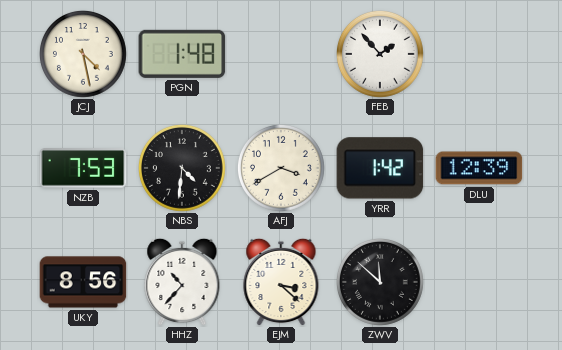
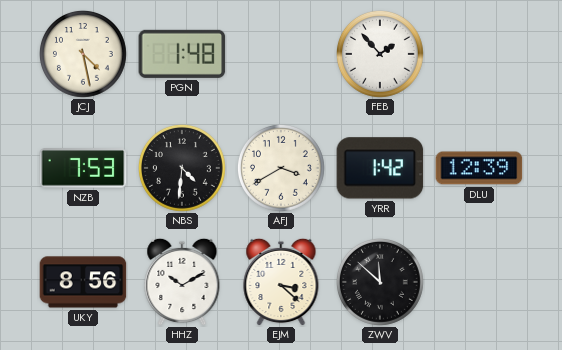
HHZ: 10:37 -> 10:10 (182, 282)
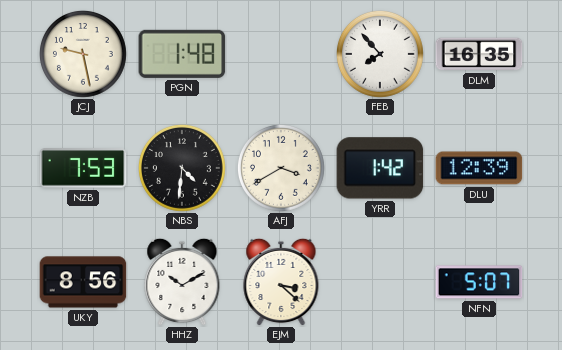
JCJ: 4:28 -> 9:28 (83, 54)
FEB: 1:53 -> 7:53 (380, 54)
DLM: none -> 16:35 (479, 54)
ZWV: 11:52 -> none (380, 282)
NFN: none -> 5:07 (479, 282)
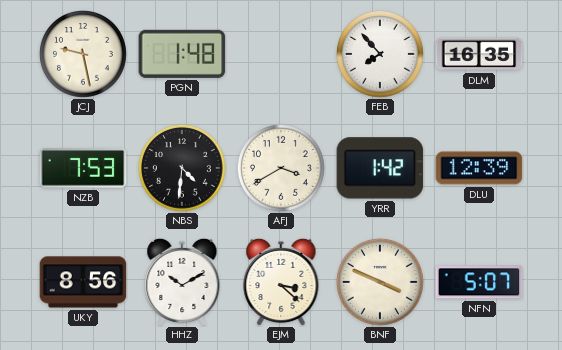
BNF: none -> 3:49 (380, 282)
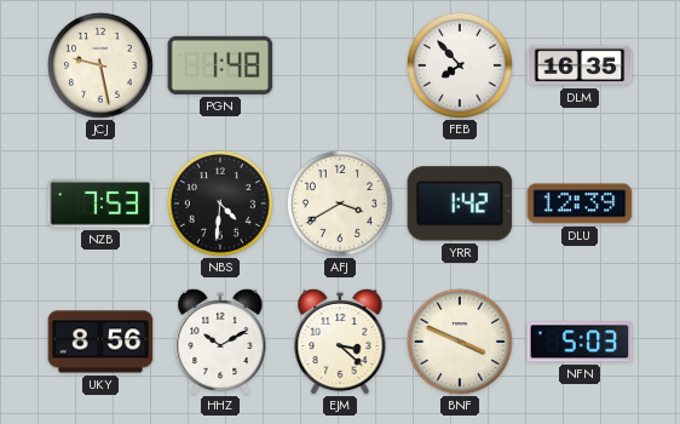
NFN: 5:07 -> 5:03 (580, 342)
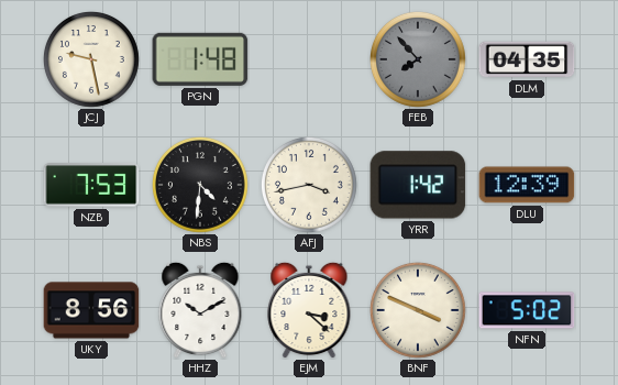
FEB dial: white -> grey (418, 59)
DLM: 16:35 -> 04:35 (527, 59)
AFJ: 3:40 -> 3:43 (309, 185)
NFN: 5:03 -> 5:02 (527, 310)
